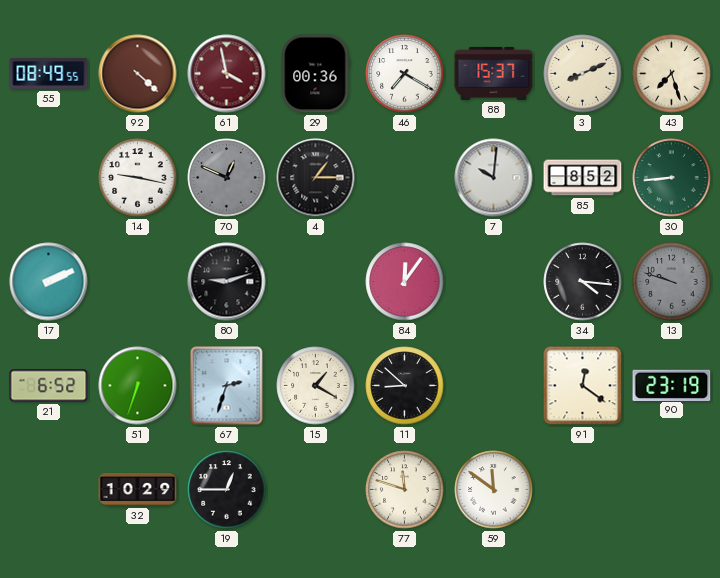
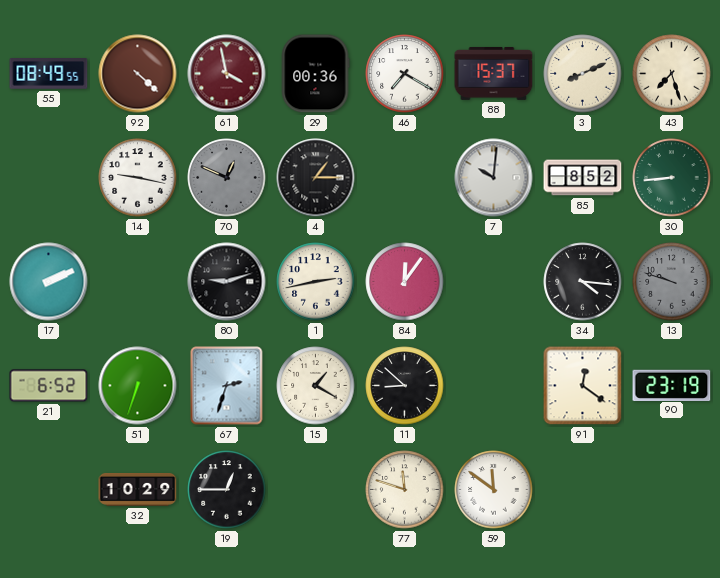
1: none -> 2:43 (316, 282)
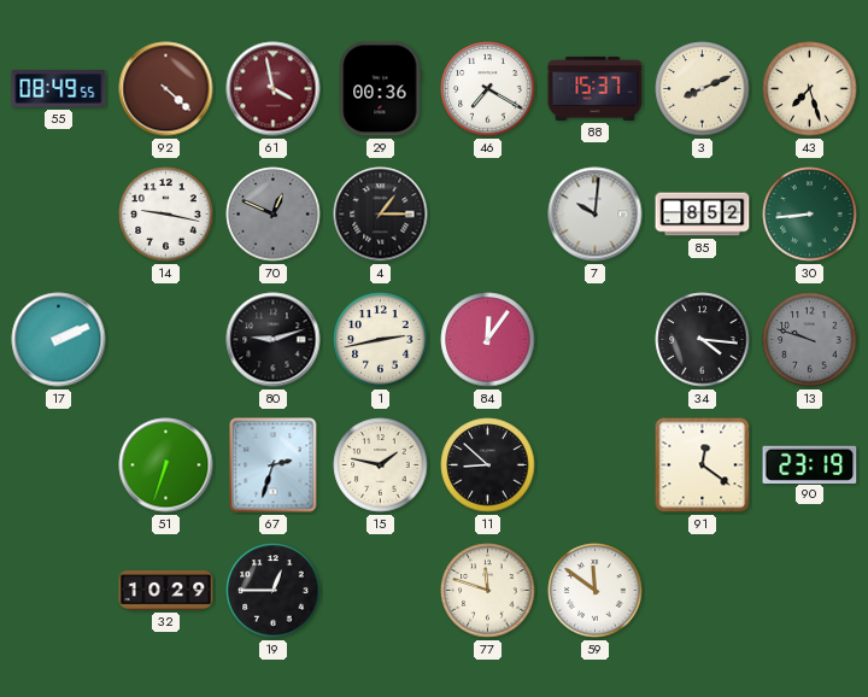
21: 6:52 -> none (49, 386)
15: 1:20 -> 1:47 (381, 465)
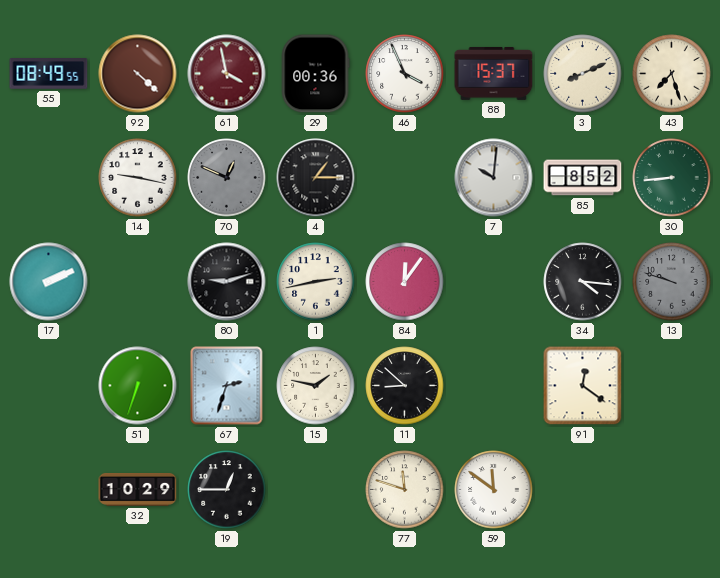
46: 7:20 -> 3:56 (405, 74)
90: 23:19 -> none (810, 464)
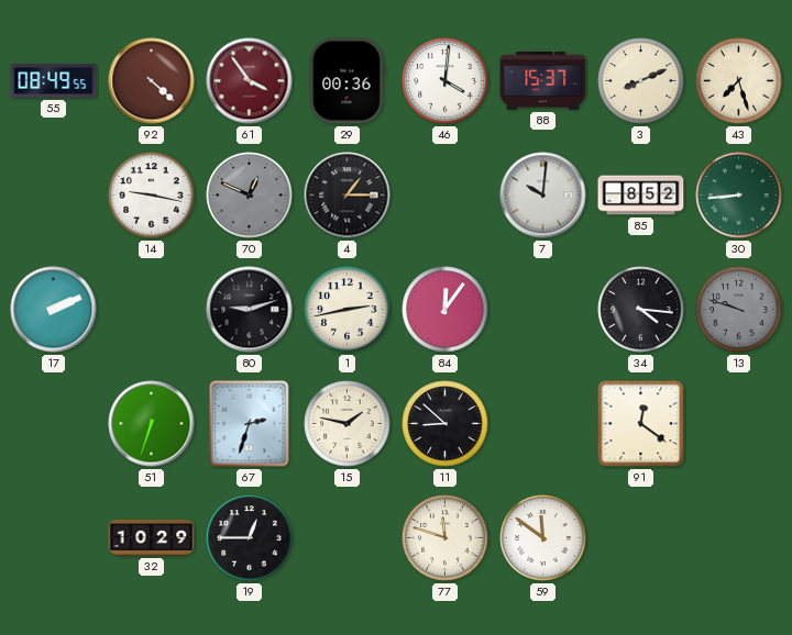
61: 3:58 -> 3:54 (250, 81)
46: 3:56 -> 4:01 (446, 81)
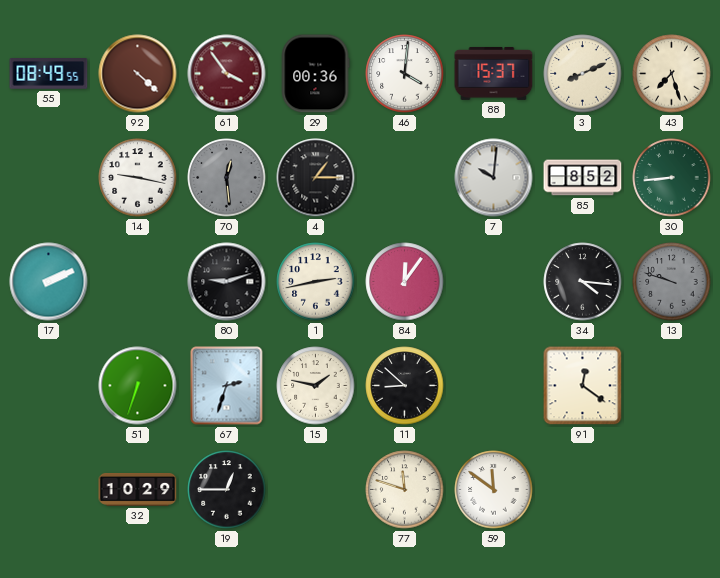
70: 12:49 -> 12:29 (227, 178)
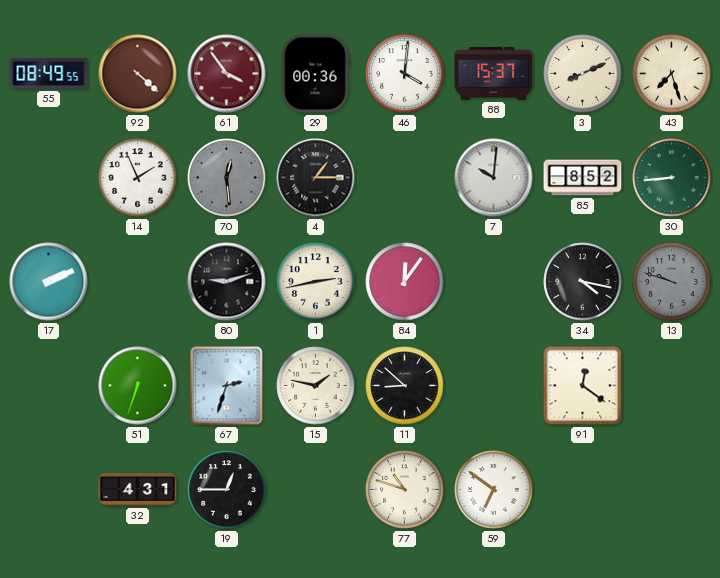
14: 9:17 -> 1:56 (138, 178)
34: 4:16 -> 4:17 (583, 282)
32: 10:29 -> 4:31 (138, 489)
77: 11:48 -> 10:48 (405, 490)
59: 11:51 -> 6:51 (494, 490)
